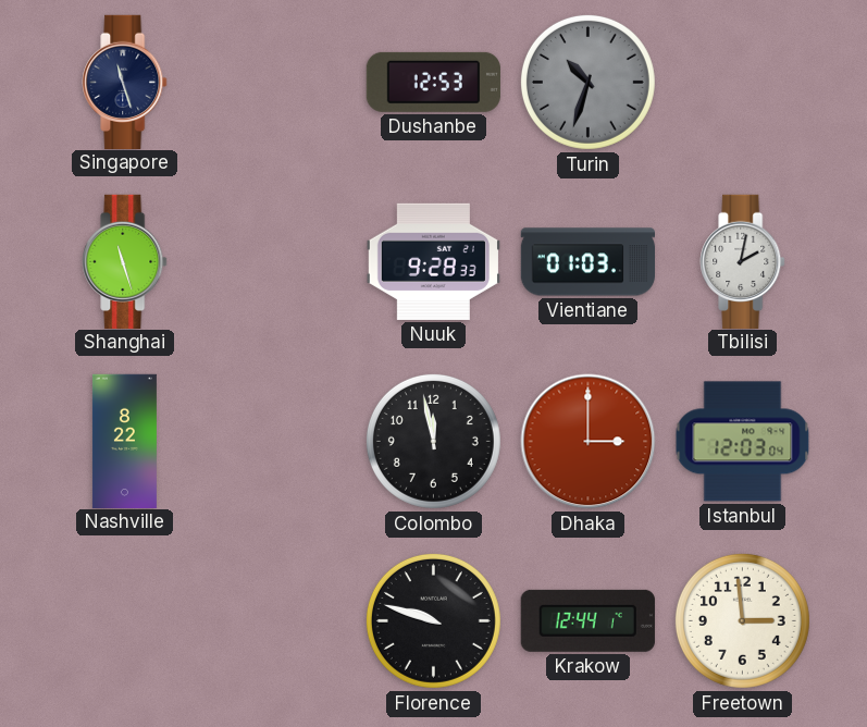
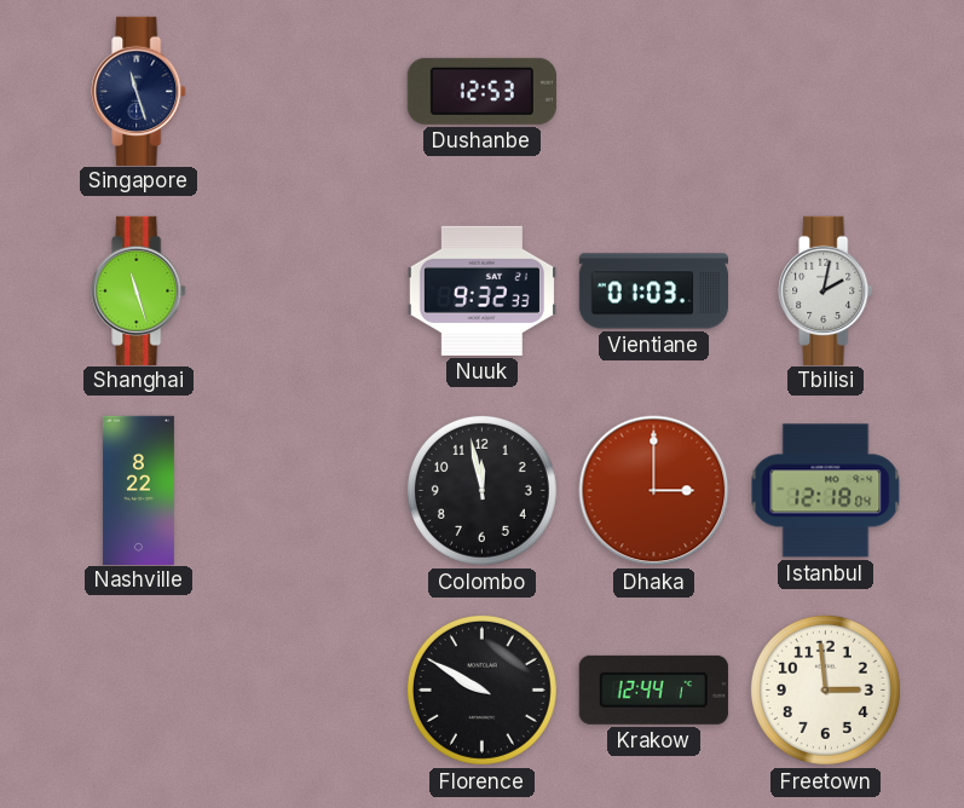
Turin: 10:33 -> none (587, 82)
Nuuk: 9:28 -> 9:32 (481, 290)
Istanbul: 12:03 -> 12:18 (826, 491)
Florence: 9:48 -> 9:50 (481, 689)
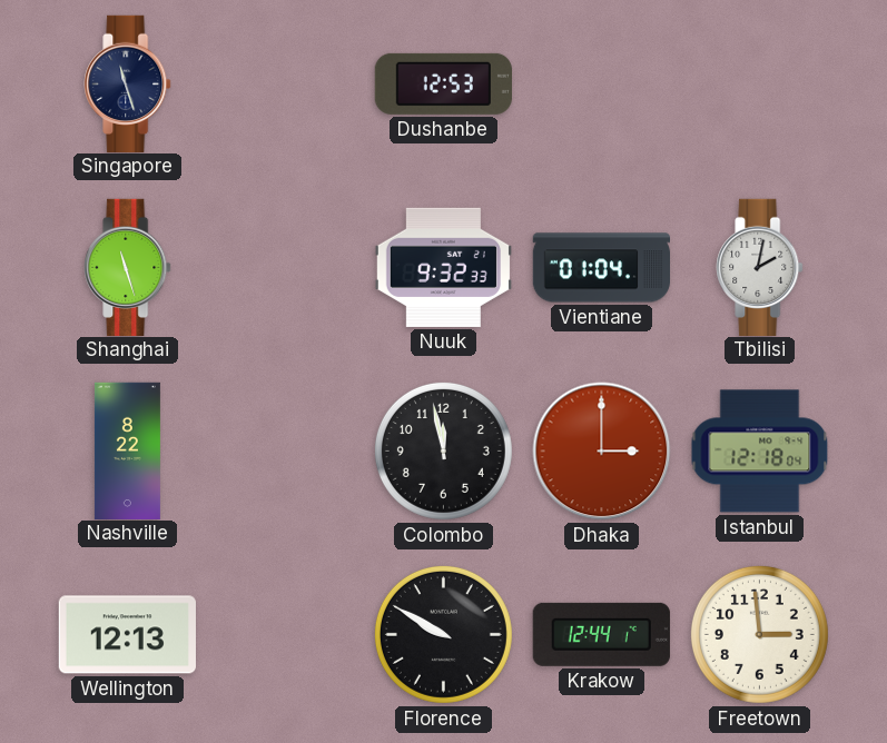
Vientiane: 01:03 -> 01:04 (601, 268)
Wellington: none -> 12:13 (127, 635)
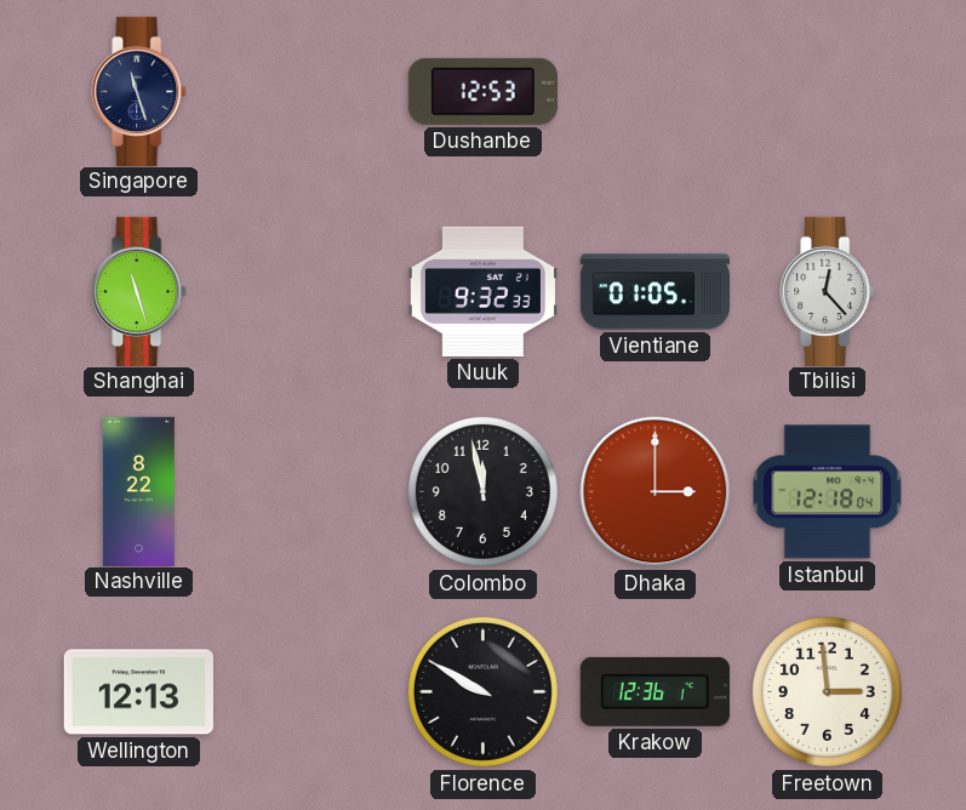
Vientiane: 01:04 -> 01:05 (655, 292)
Tbilisi: 2:02 -> 12:23 (828, 291)
Krakow: 12:44 -> 12:36 (655, 691)
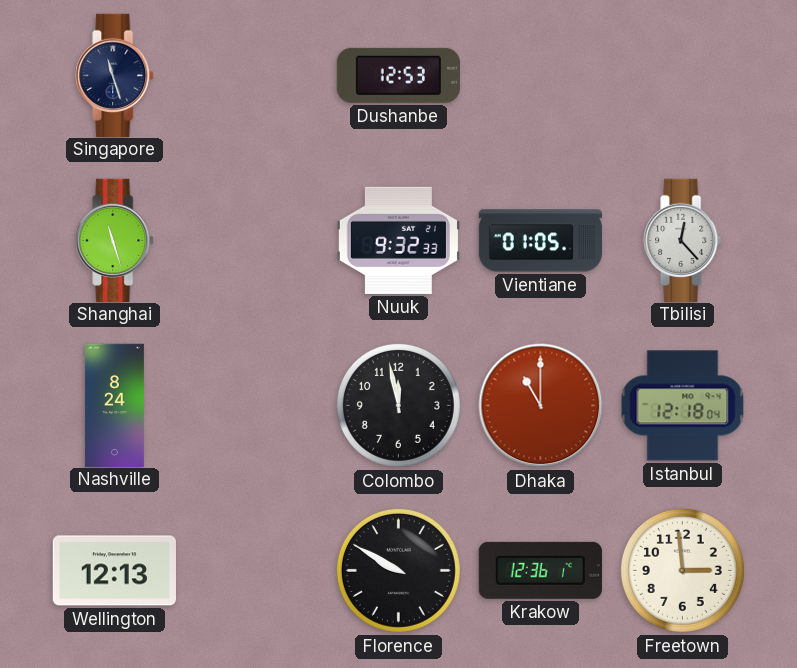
Nashville: 8:22 -> 8:24 (114, 405)
Dhaka: 3:00 -> 11:00 (541, 406)
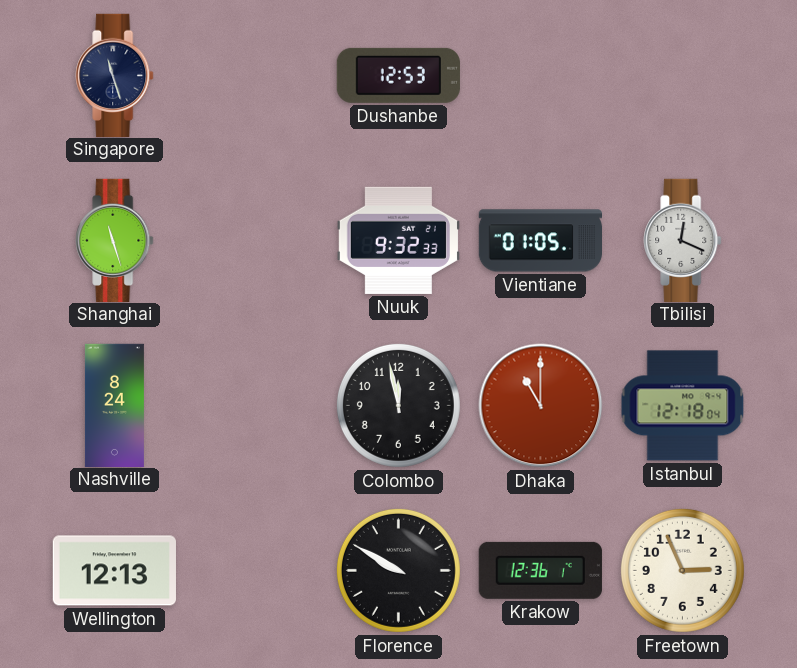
Tbilisi: 12:23 -> 12:19 (683, 240)
Freetown: 2:59 -> 2:56 (682, 570)
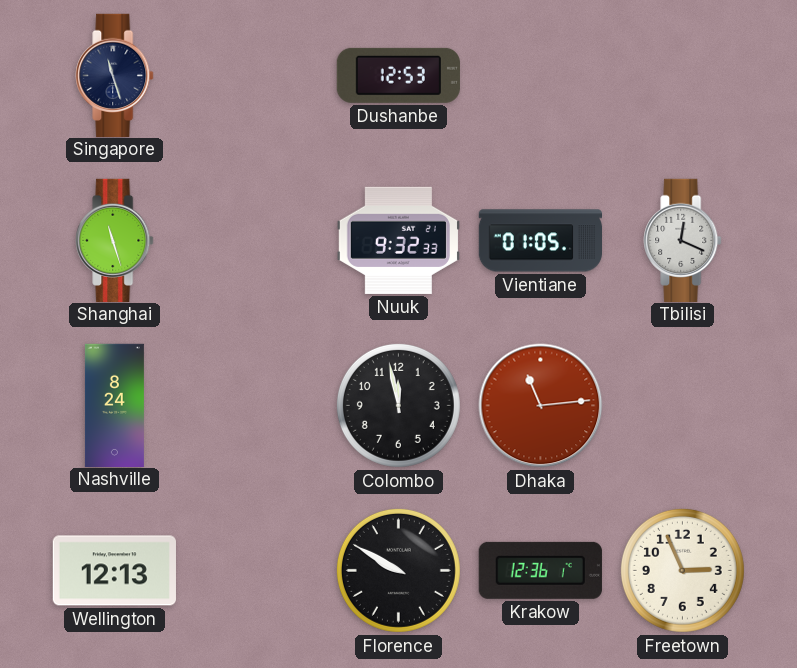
Dhaka: 11:00 -> 11:14 (541, 406)
Istanbul: 12:18 -> none (683, 406)
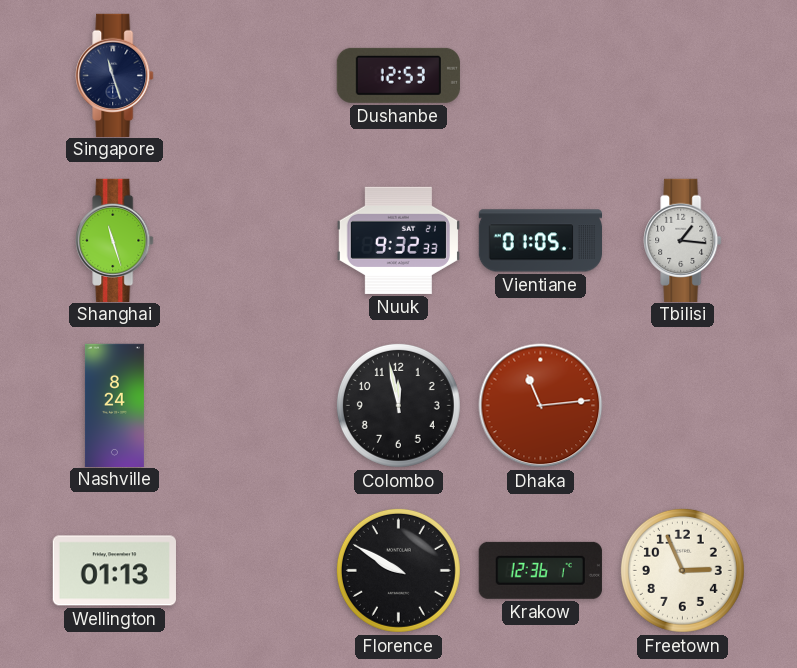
Tbilisi: 12:19 -> 1:16 (683, 240)
Wellington: 12:13 -> 01:13 (114, 571)
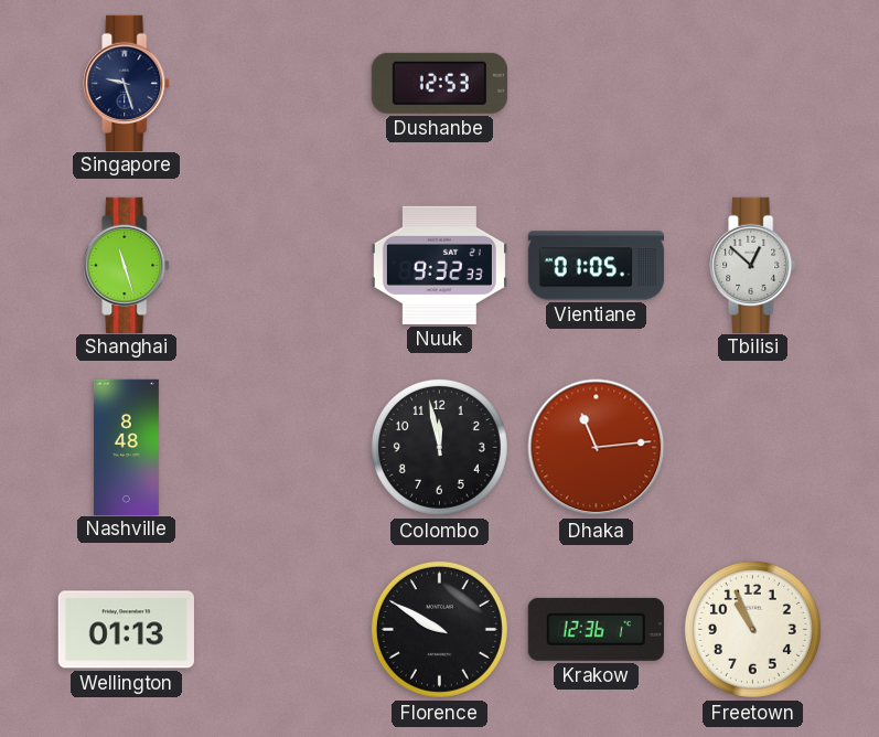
Singapore: 11:27 -> 9:27 (127, 83)
Tbilisi: 1:16 -> 12:52 (753, 265)
Nashville: 8:24 -> 8:48 (126, 447)
Freetown: 2:56 -> 10:56 (752, 629)
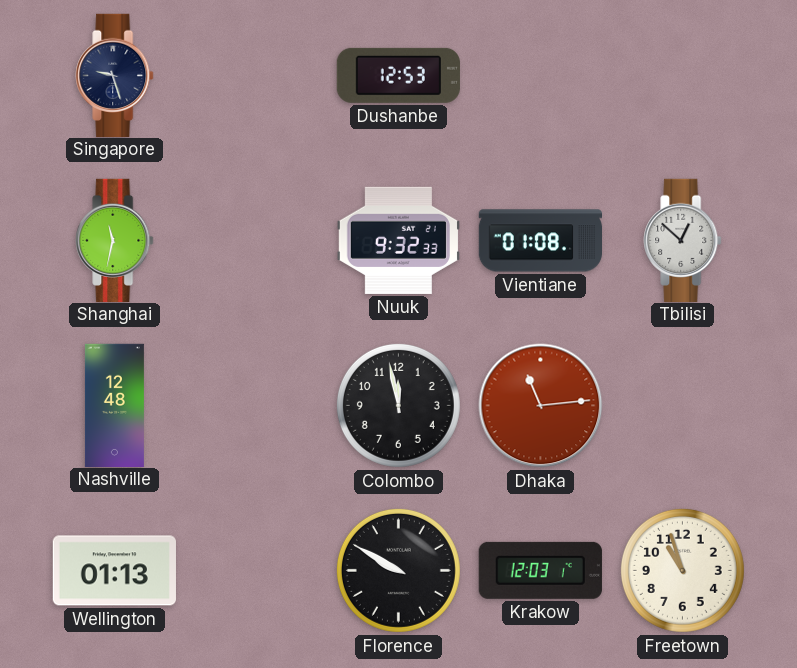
Shanghai: 11:27 -> 11:32 (115, 240)
Vientiane: 01:05 -> 01:08 (540, 241)
Nashville: 8:48 -> 12:48 (114, 405)
Krakow: 12:36 -> 12:03 (540, 570)
Freetown: 10:56 -> 10:57 (682, 570)
